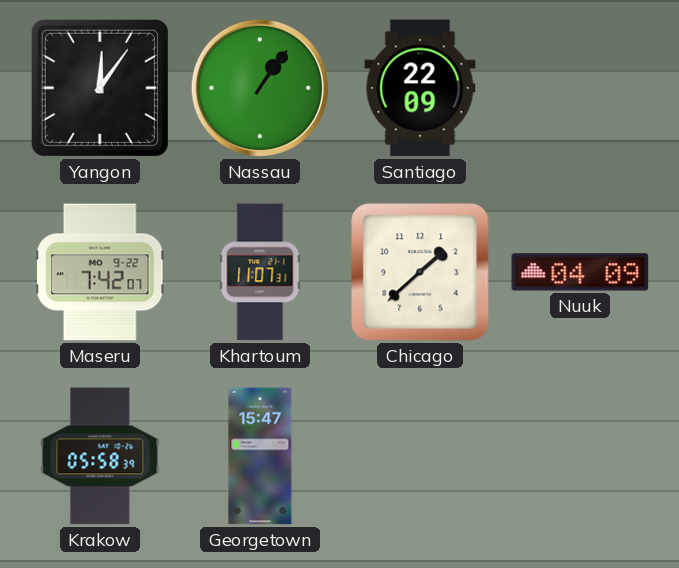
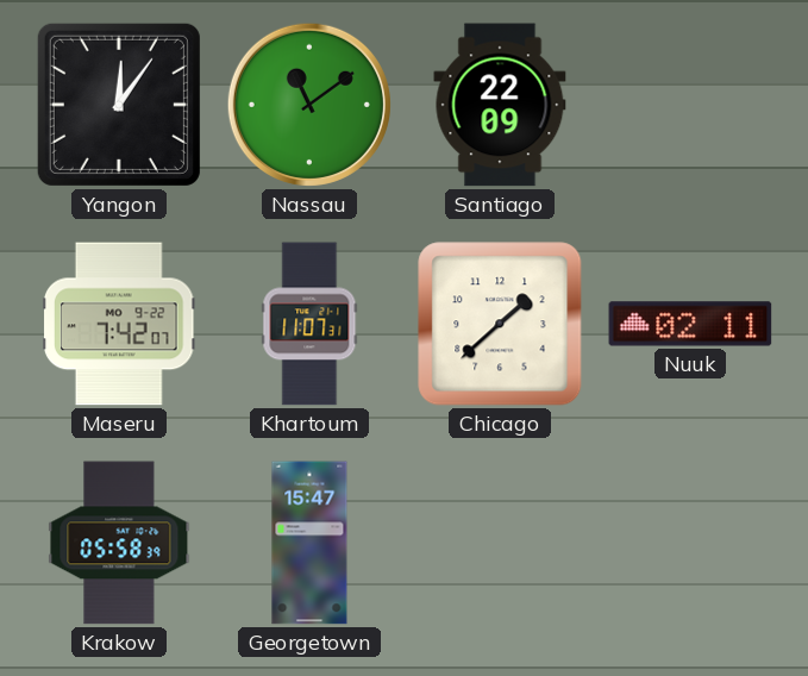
Nassau: 1:06 -> 11:09 (309, 105)
Nuuk: 04:09 -> 02:11 (690, 324)
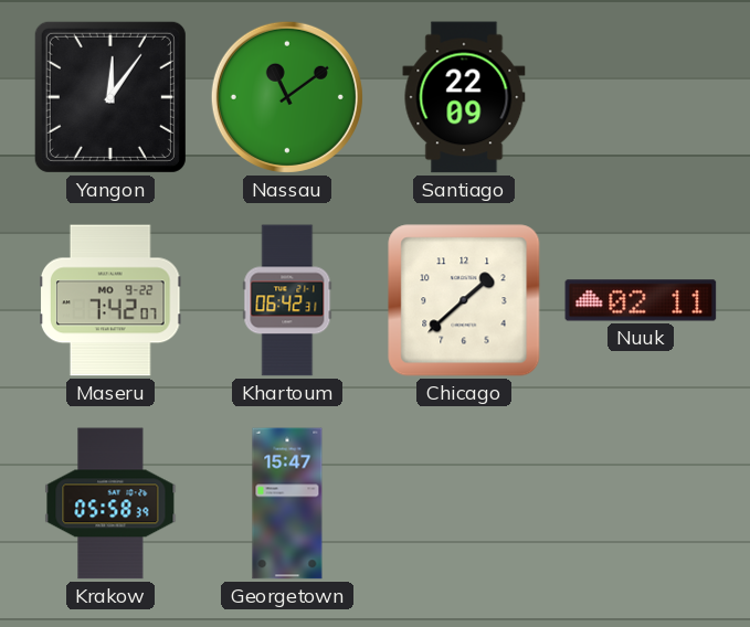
Khartoum: 11:07 -> 06:42 (287, 300)
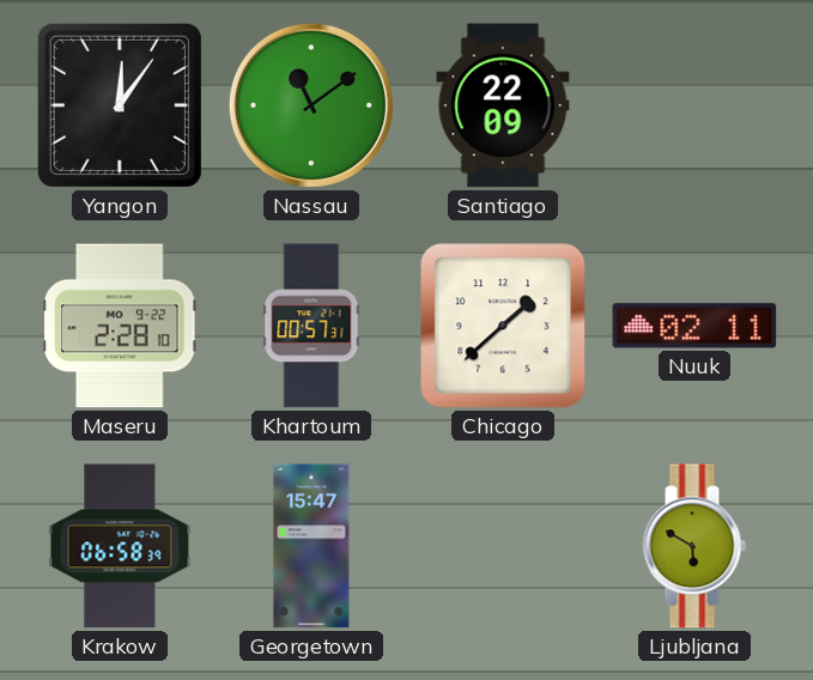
Maseru: 7:42 -> 2:28 (121, 326)
Khartoum: 06:42 -> 00:57 (311, 326)
Krakow: 05:58 -> 06:58 (120, 546)
Ljubljana: none -> 5:50 (694, 546)
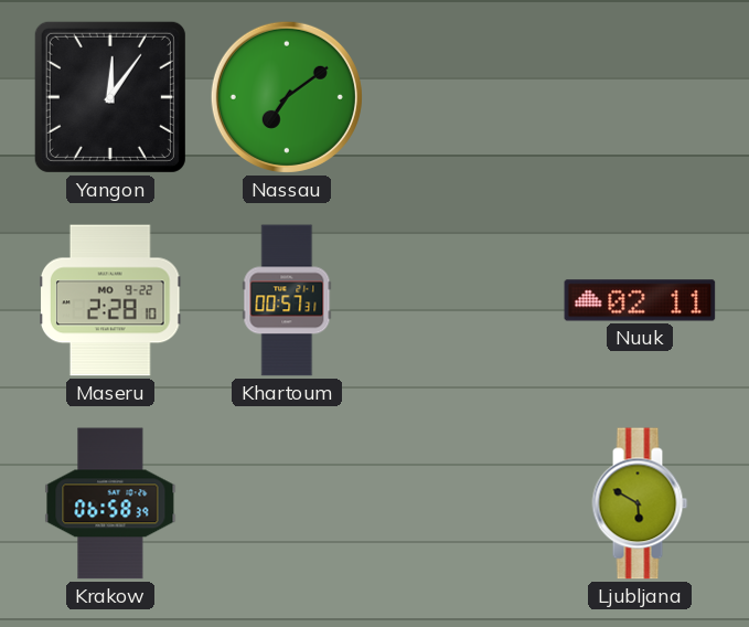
Nassau: 11:09 -> 7:09 (287, 97)
Santiago: 22:09 -> none (503, 105)
Chicago: 1:38 -> none (503, 326)
Georgetown: 15:47 -> none (311, 546)
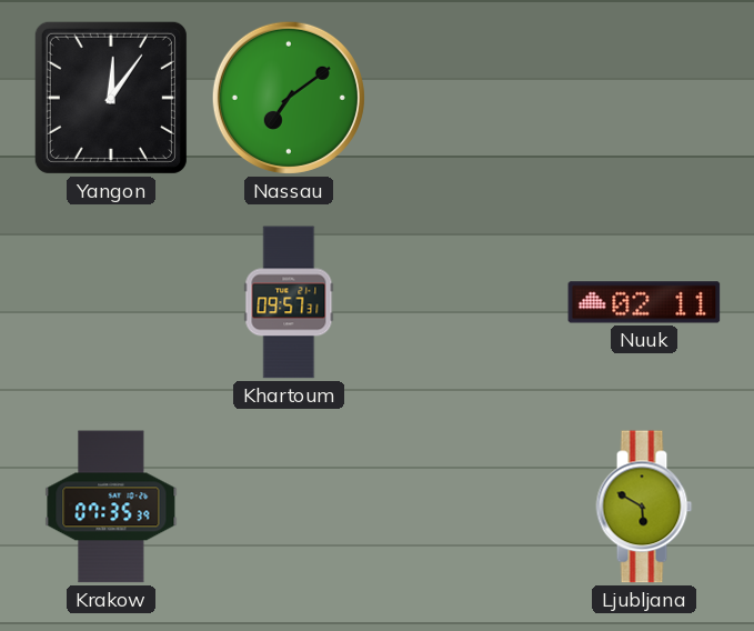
Maseru: 2:28 -> none (111, 300)
Khartoum: 00:57 -> 09:57 (289, 302)
Krakow: 06:58 -> 07:35 (111, 507)
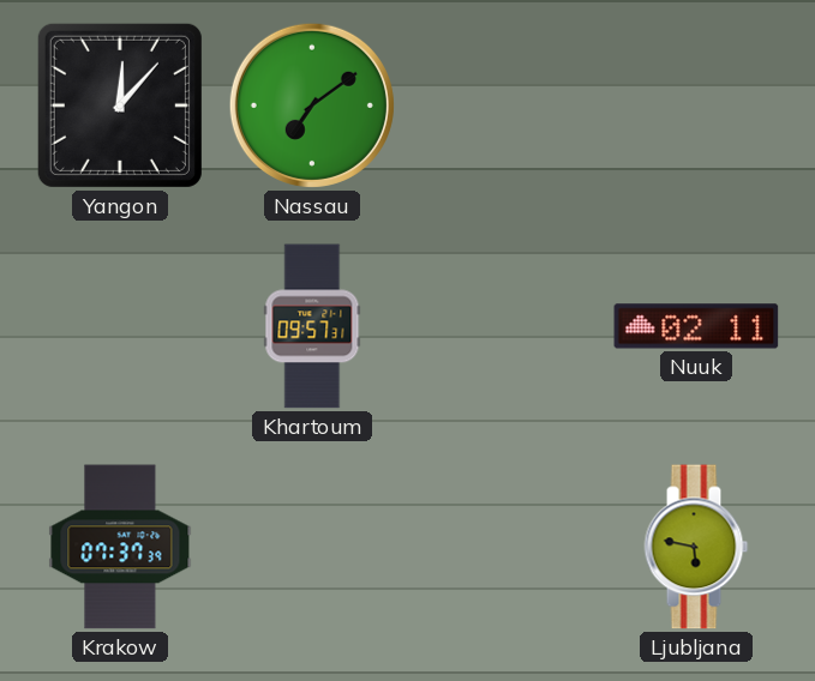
Yangon: 12:06 -> 12:07 (120, 106)
Krakow: 07:35 -> 07:37 (120, 547)
Ljubljana: 5:50 -> 5:47 (696, 547)
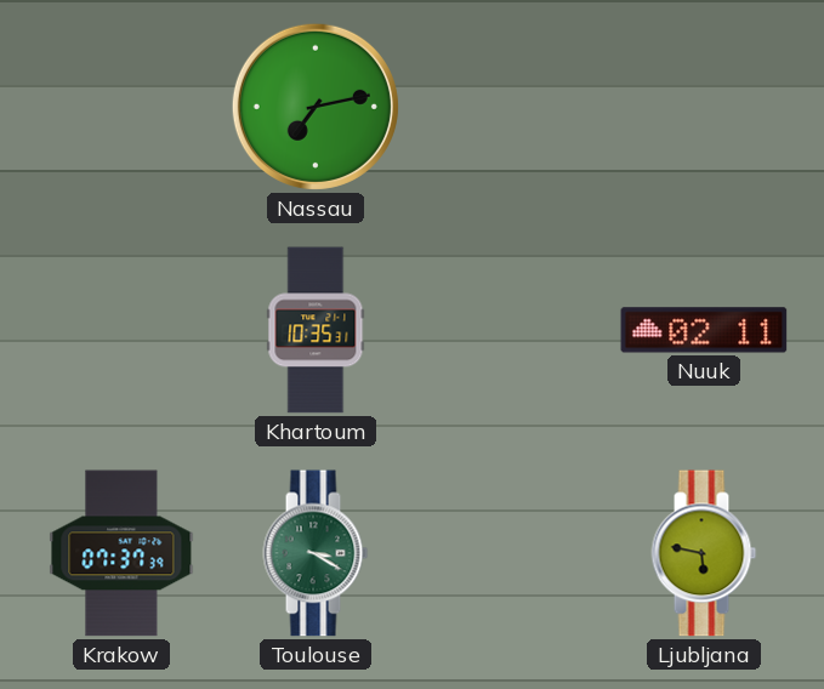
Yangon: 12:07 -> none (120, 106)
Nassau: 7:09 -> 7:13 (316, 107)
Khartoum: 09:57 -> 10:35 (316, 330)
Toulouse: none -> 3:20 (316, 553)
